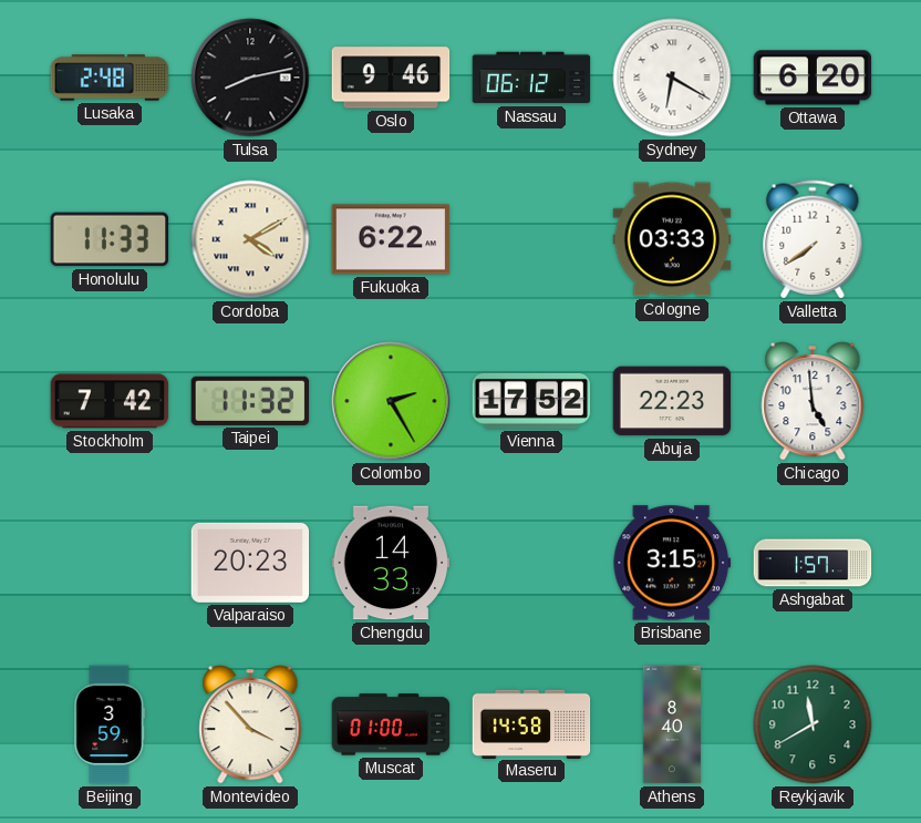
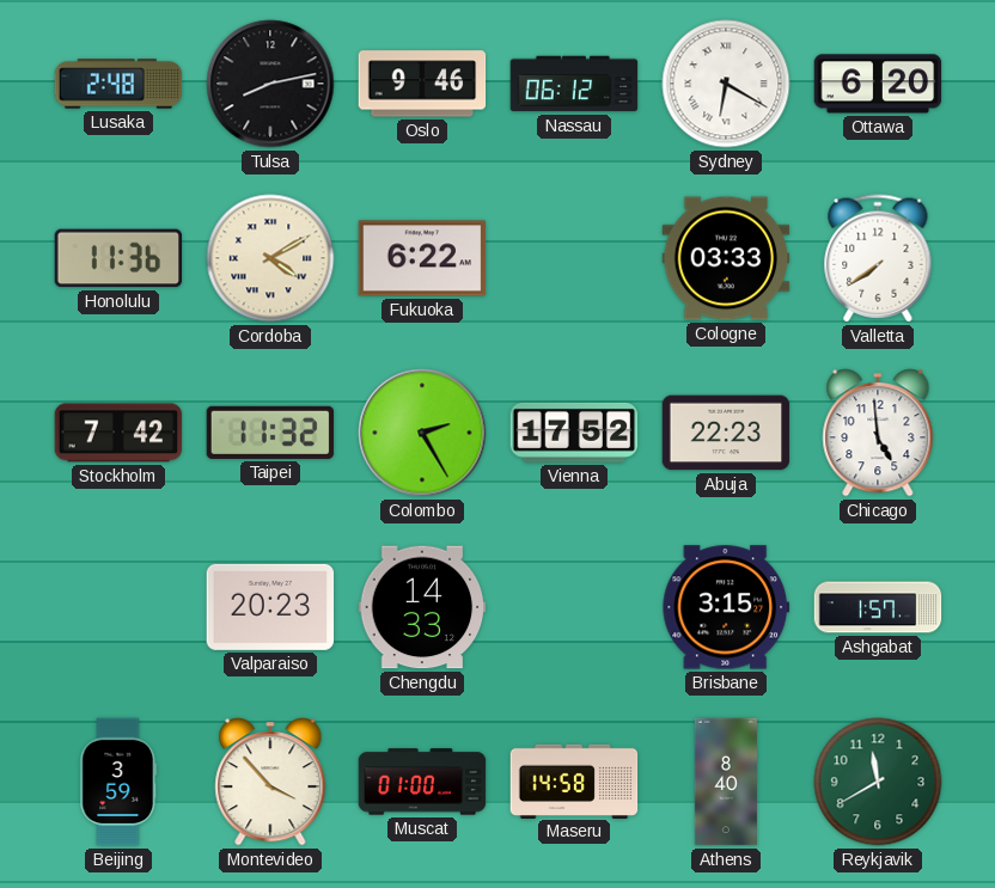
Honolulu: 11:33 -> 11:36 (118, 258)
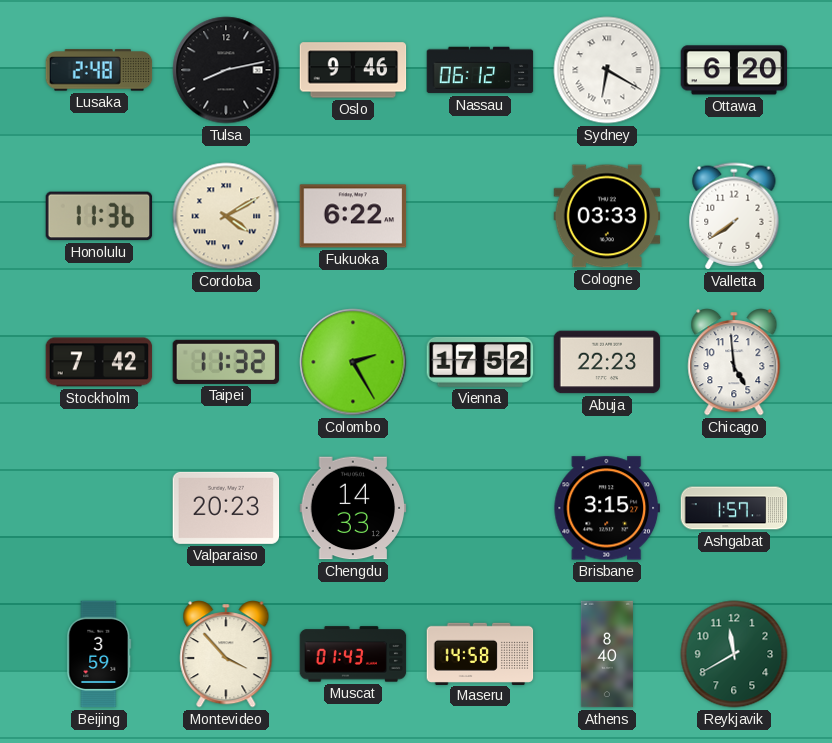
Muscat: 01:00 -> 01:43 (353, 654)
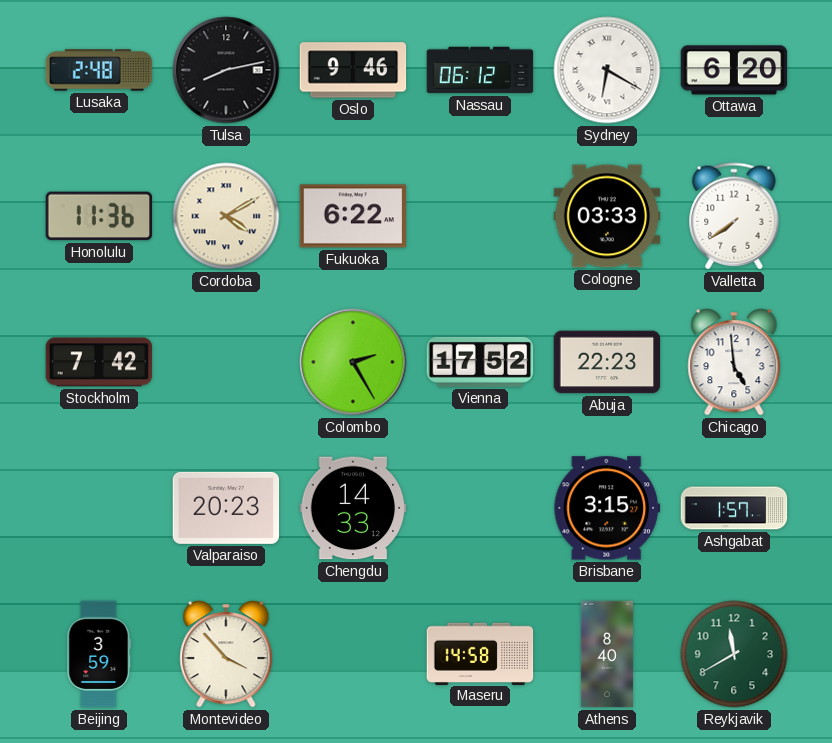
Taipei: 11:32 -> none (226, 362)
Muscat: 01:43 -> none (353, 654)
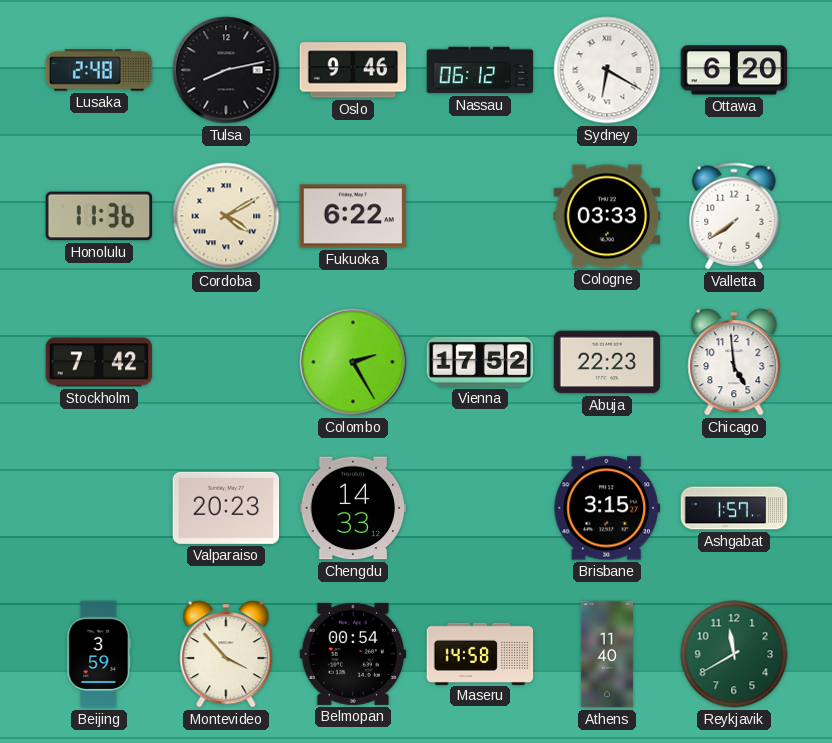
Belmopan: none -> 00:54 (353, 654)
Athens: 8:40 -> 11:40 (607, 654)
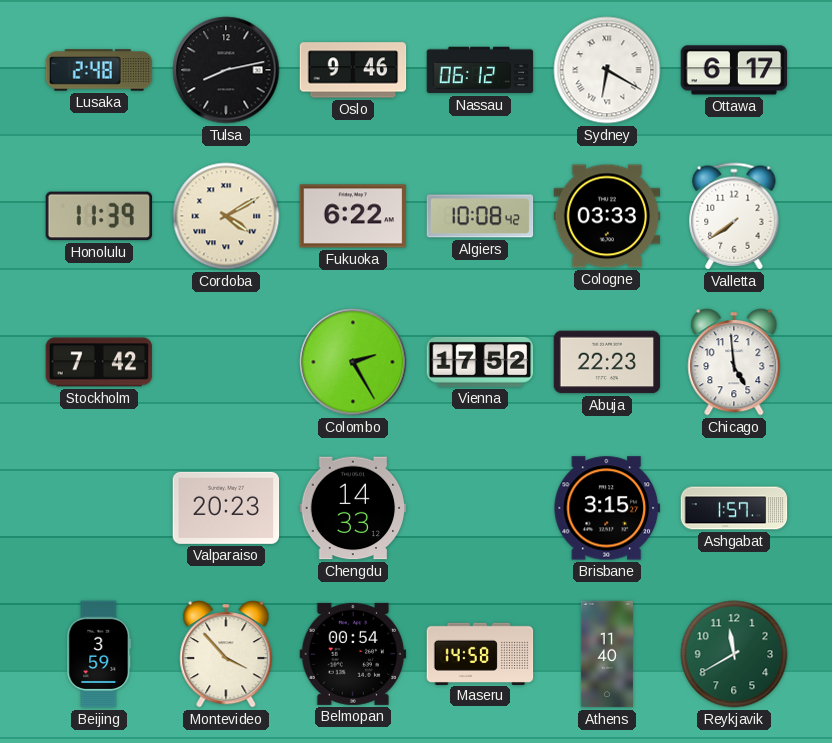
Ottawa: 6:20 -> 6:17 (734, 70)
Honolulu: 11:36 -> 11:39 (99, 216)
Algiers: none -> 10:08 (480, 216)
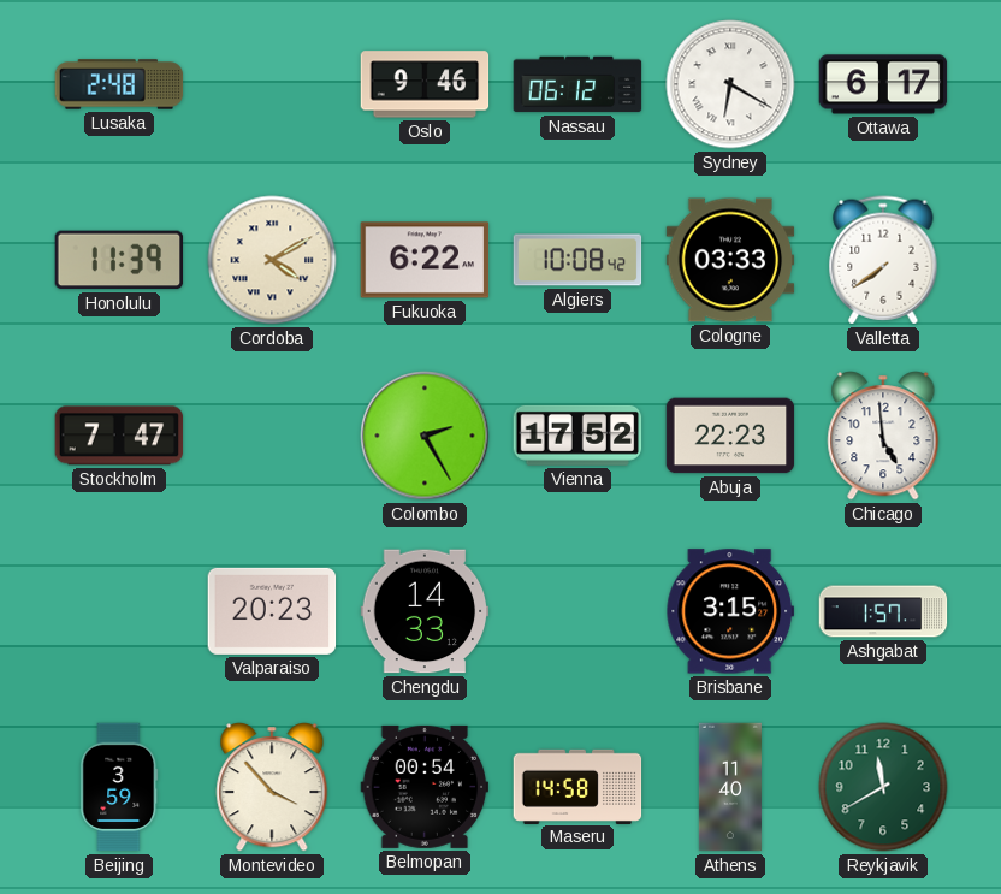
Tulsa: 8:13 -> none (226, 70)
Stockholm: 7:42 -> 7:47 (119, 436)
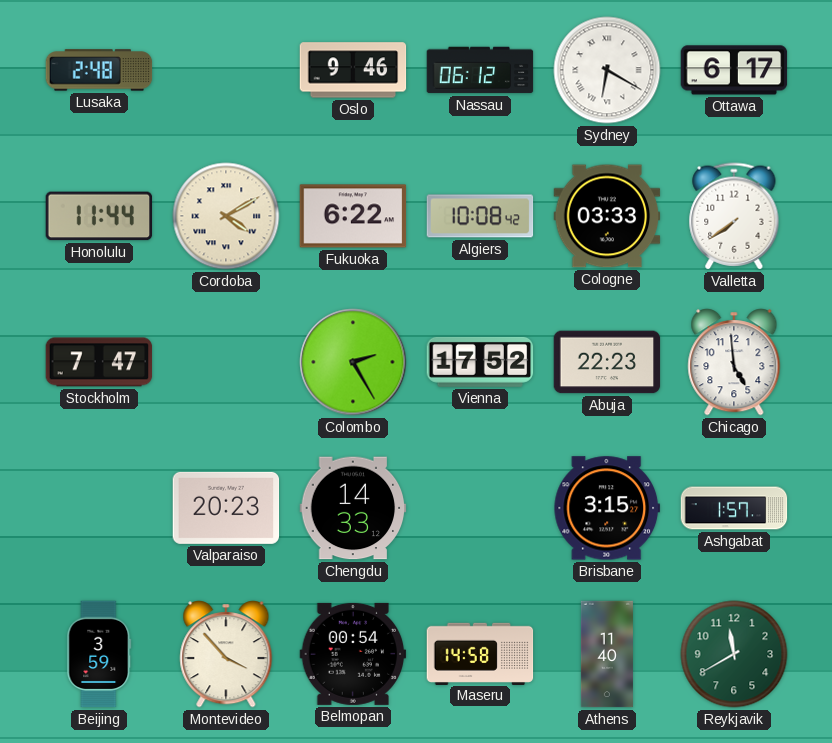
Honolulu: 11:39 -> 11:44 (99, 216)
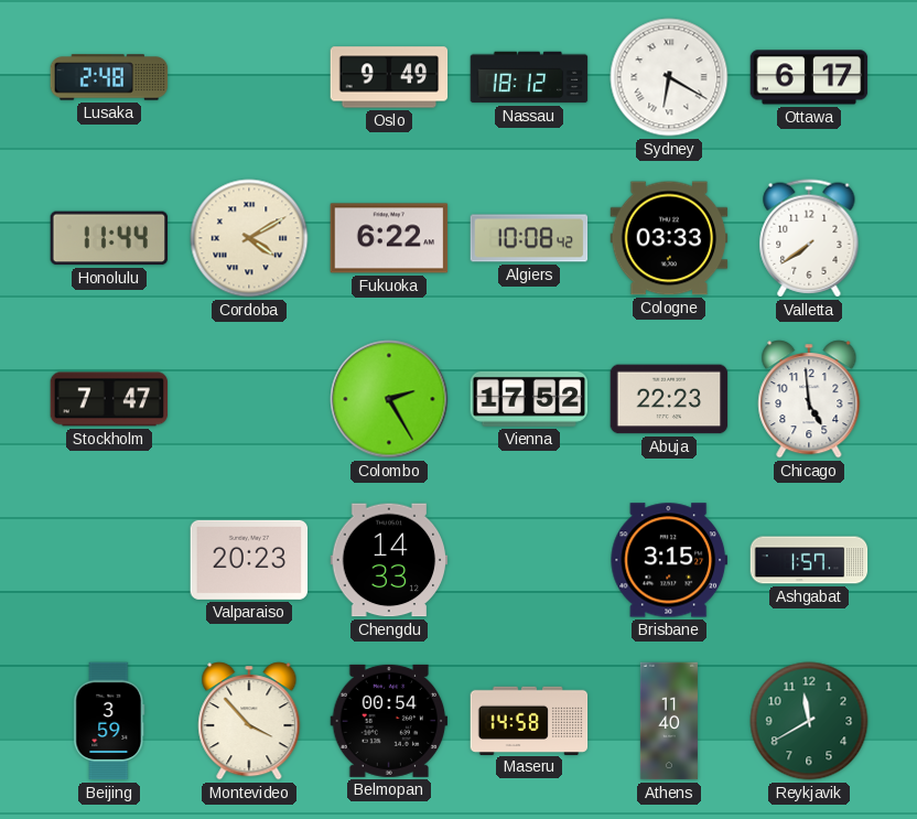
Oslo: 9:46 -> 9:49 (389, 77)
Nassau: 06:12 -> 18:12 (529, 77)
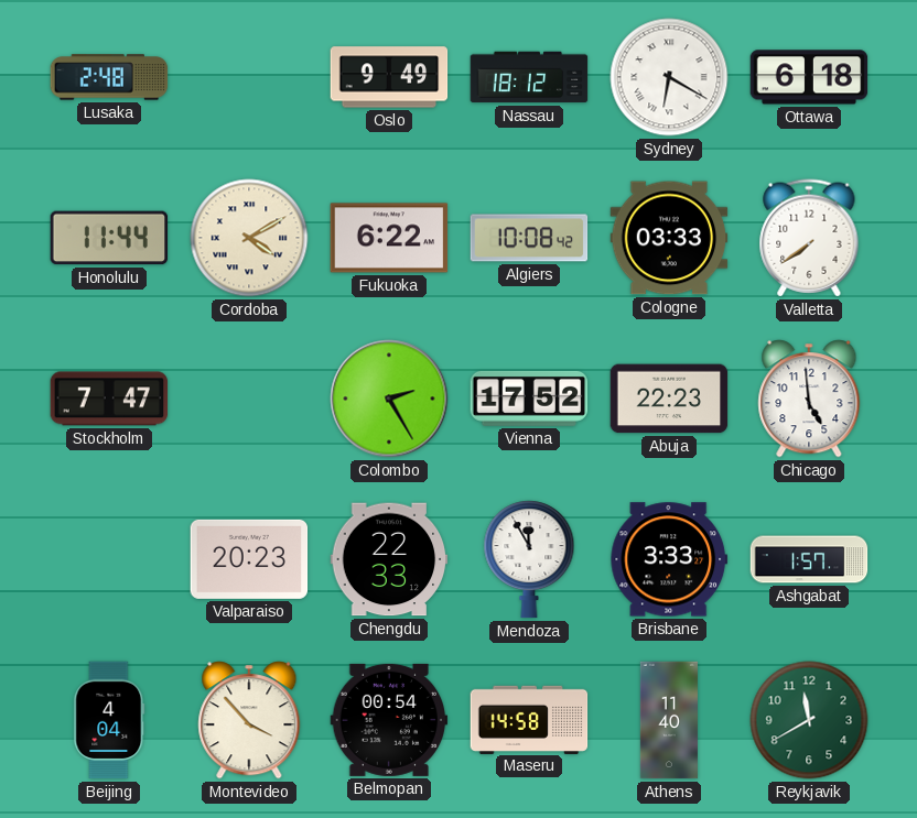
Ottawa: 6:17 -> 6:18 (809, 77)
Chengdu: 14:33 -> 22:33 (389, 559)
Mendoza: none -> 11:55 (529, 559)
Brisbane: 3:15 -> 3:33 (669, 559)
Beijing: 3:59 -> 4:04 (109, 720)
